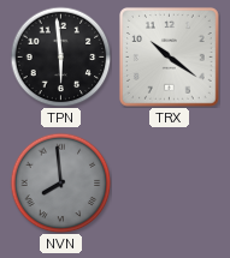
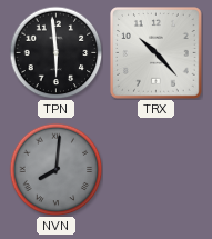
TRX: 10:21 -> 10:23 (157, 53)
NVN: 7:59 -> 8:01 (55, 169)
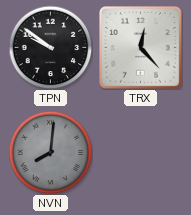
TPN: 5:59 -> 9:51 (50, 47)
TRX: 10:23 -> 12:23 (141, 48)
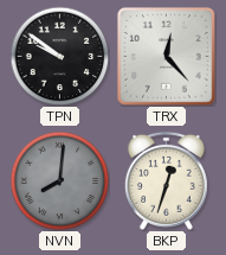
BKP: none -> 12:33 (166, 180)
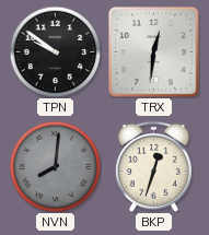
TRX: 12:23 -> 12:31 (154, 52)
